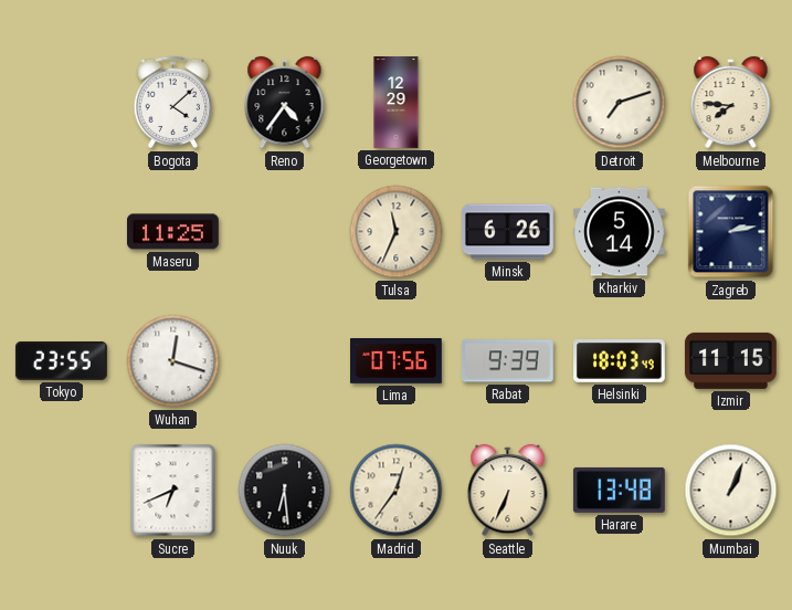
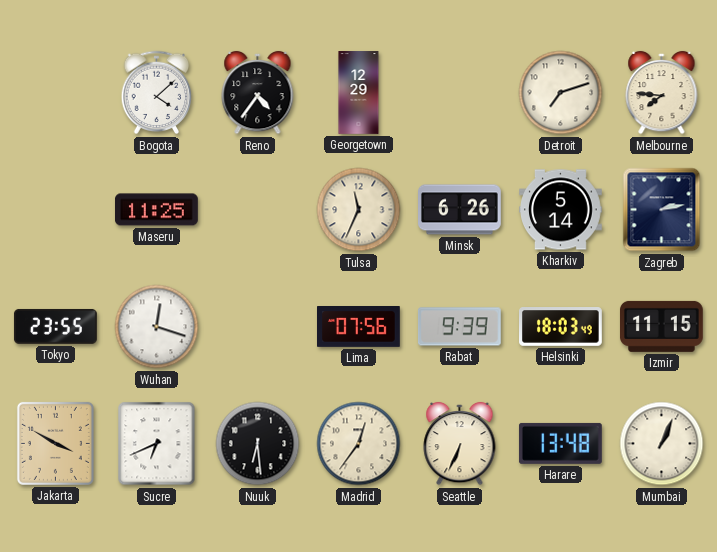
Jakarta: none -> 3:50 (55, 443)
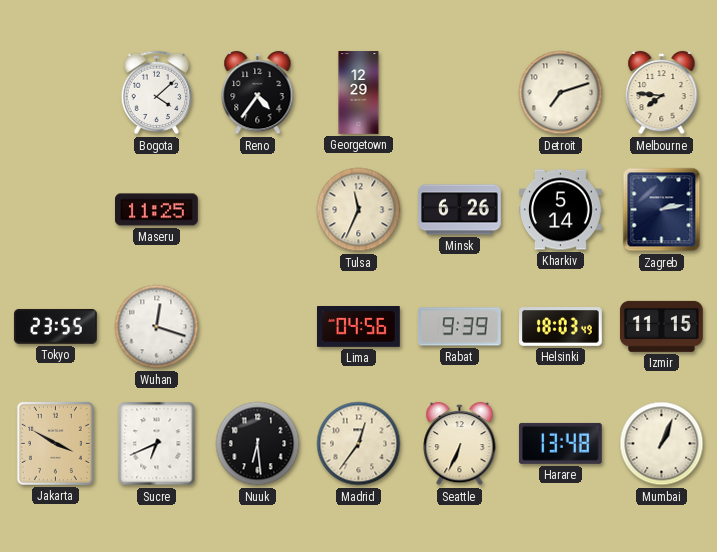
Lima: 07:56 -> 04:56 (359, 327)
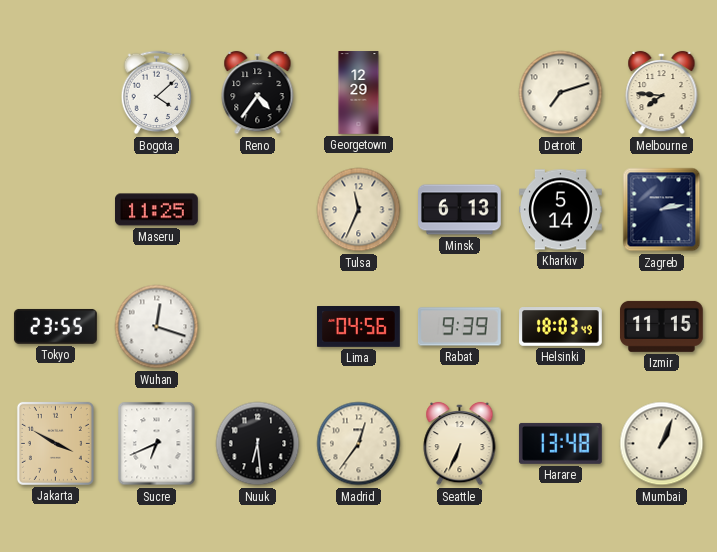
Minsk: 6:26 -> 6:13 (460, 210)
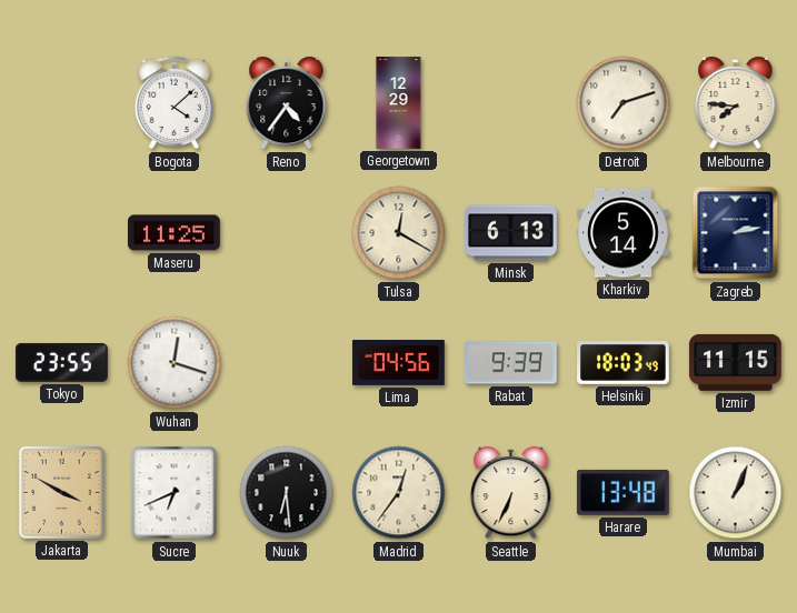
Tulsa: 11:34 -> 12:20 (399, 233)
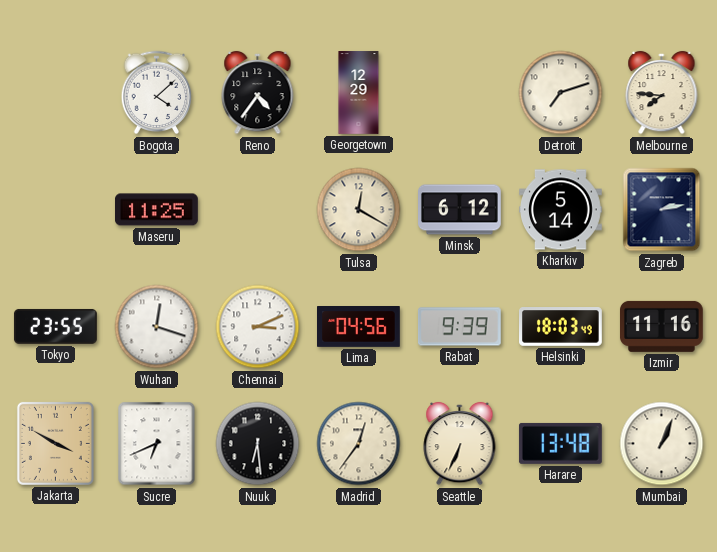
Minsk: 6:13 -> 6:12 (460, 210)
Chennai: none -> 3:11 (258, 327)
Izmir: 11:15 -> 11:16 (661, 326)
